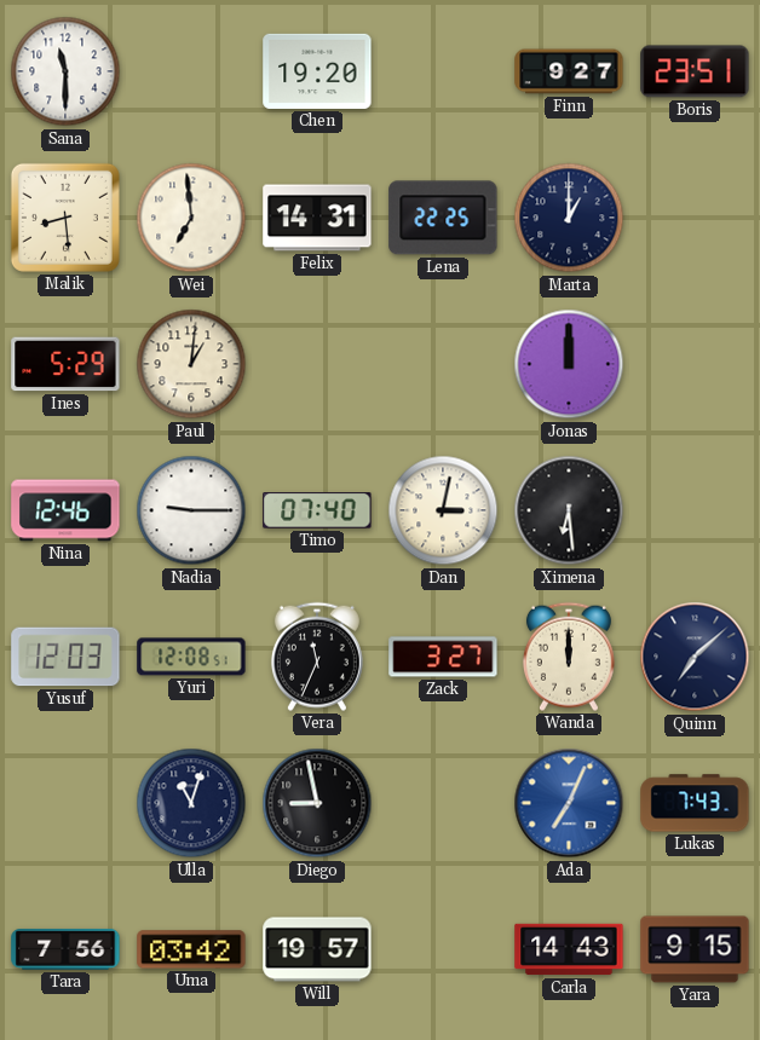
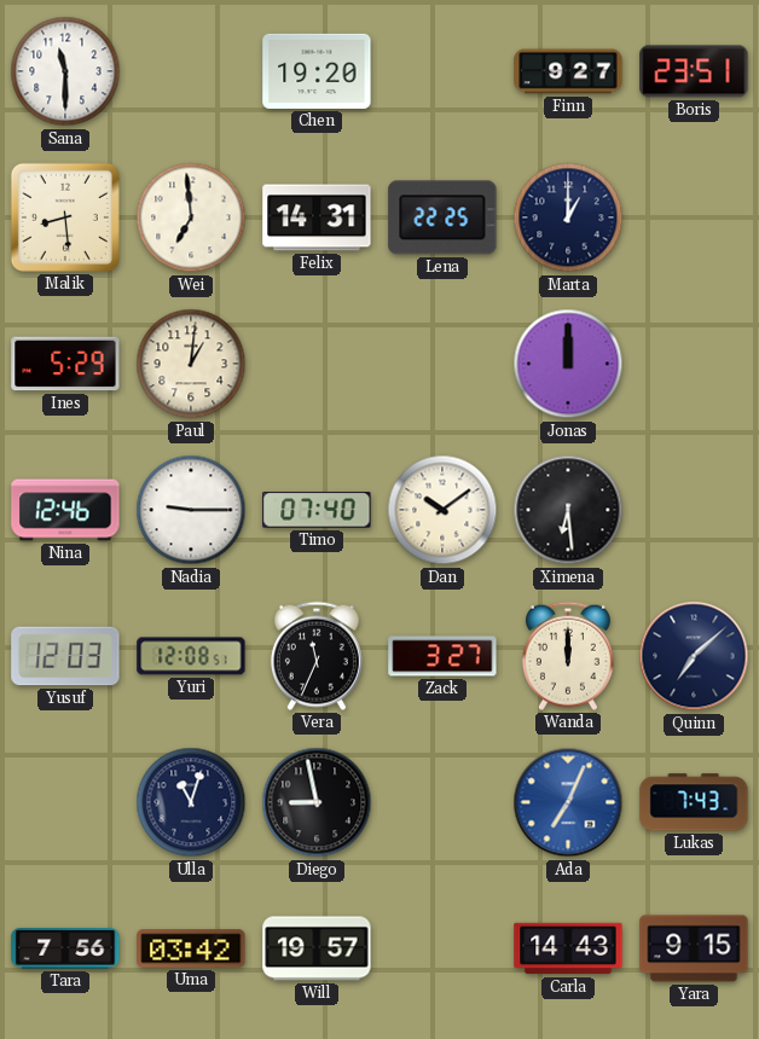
Dan: 3:02 -> 10:09 (442, 510)
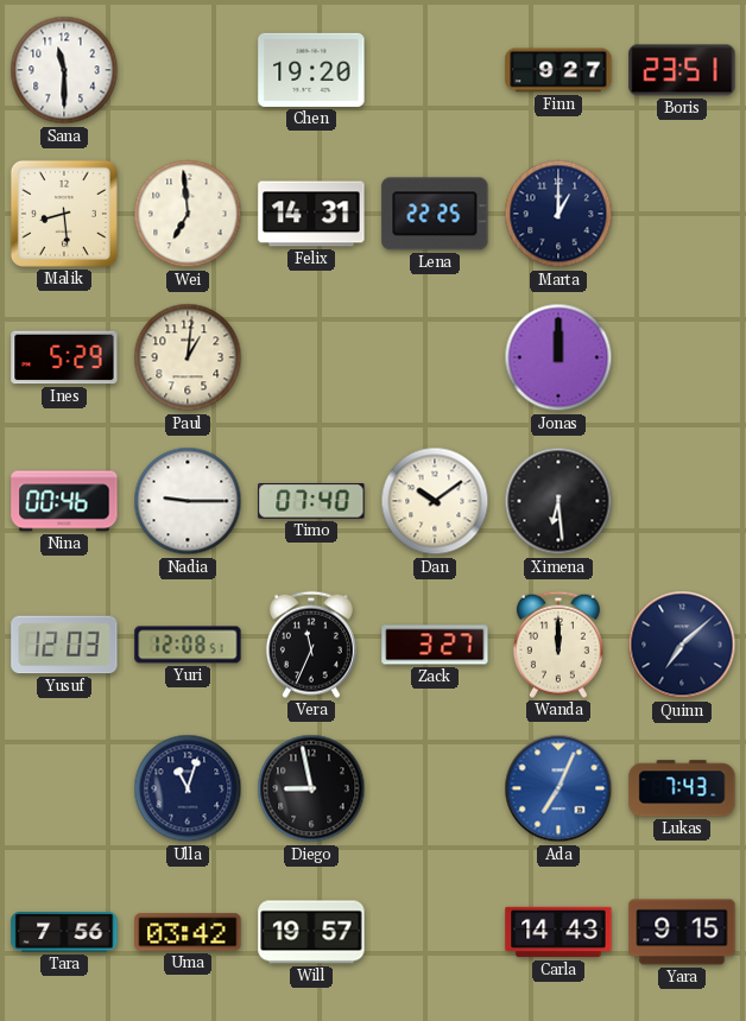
Nina: 12:46 -> 00:46 (64, 501)
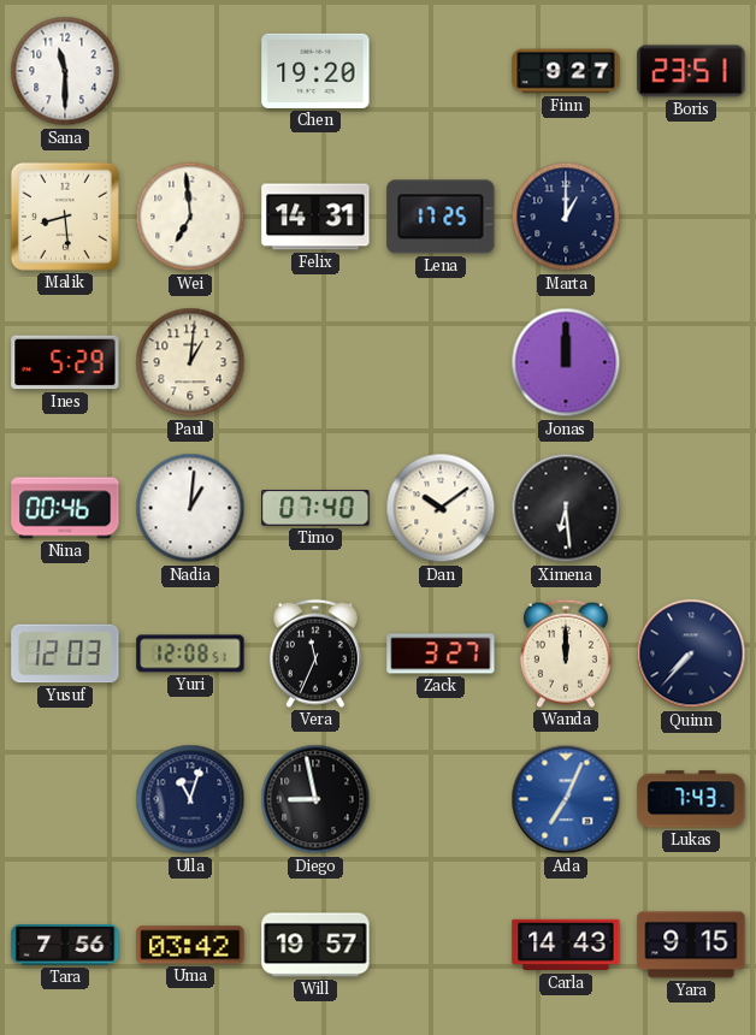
Lena: 22:25 -> 17:25 (441, 217)
Nadia: 9:15 -> 1:01 (190, 508)
Quinn: 7:08 -> 7:37 (691, 653)
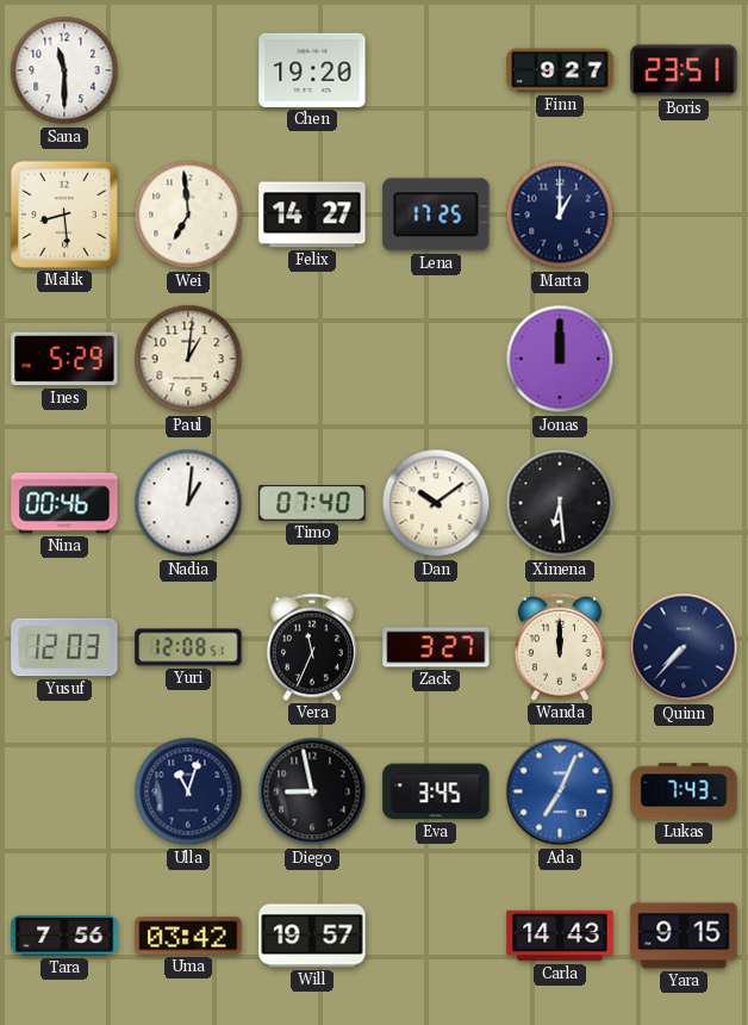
Felix: 14:31 -> 14:27 (312, 215)
Eva: none -> 3:45 (436, 791)
